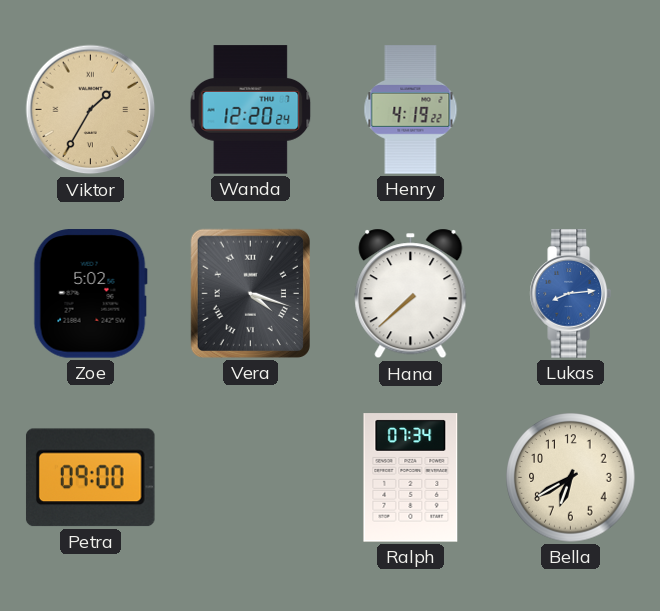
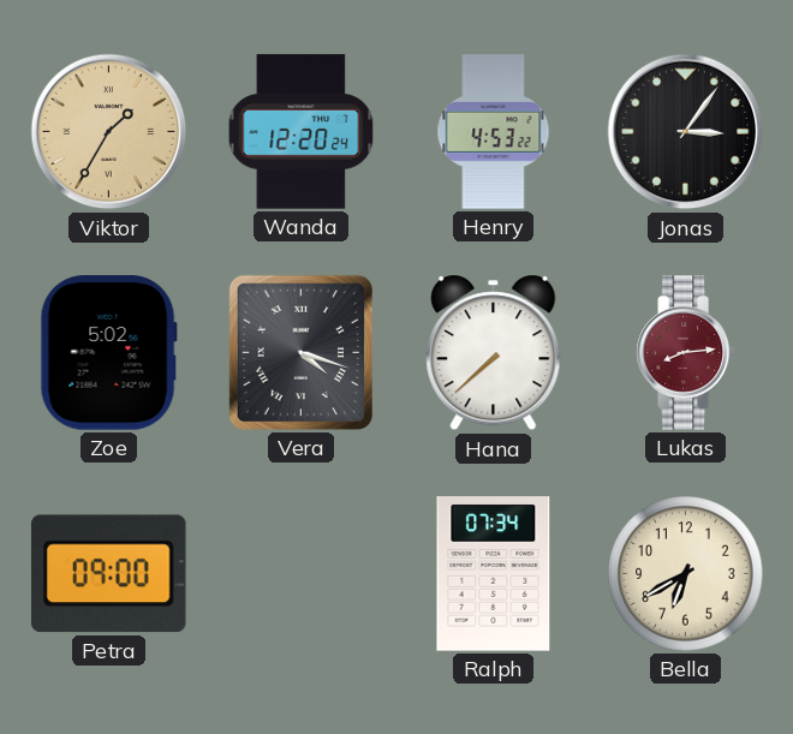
Henry: 4:19 -> 4:53 (494, 132)
Jonas: none -> 3:06 (686, 132)
Lukas dial: blue -> burgundy (685, 353)
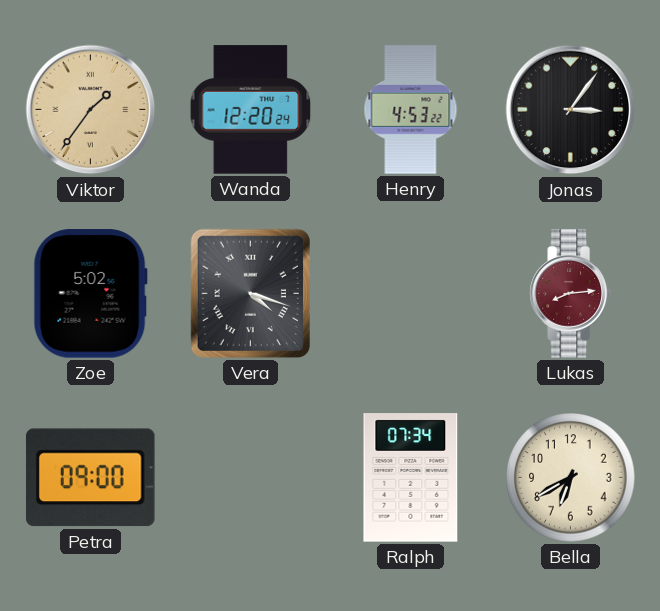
Viktor: 1:35 -> 1:36 (91, 110)
Hana: 7:38 -> none (494, 353)
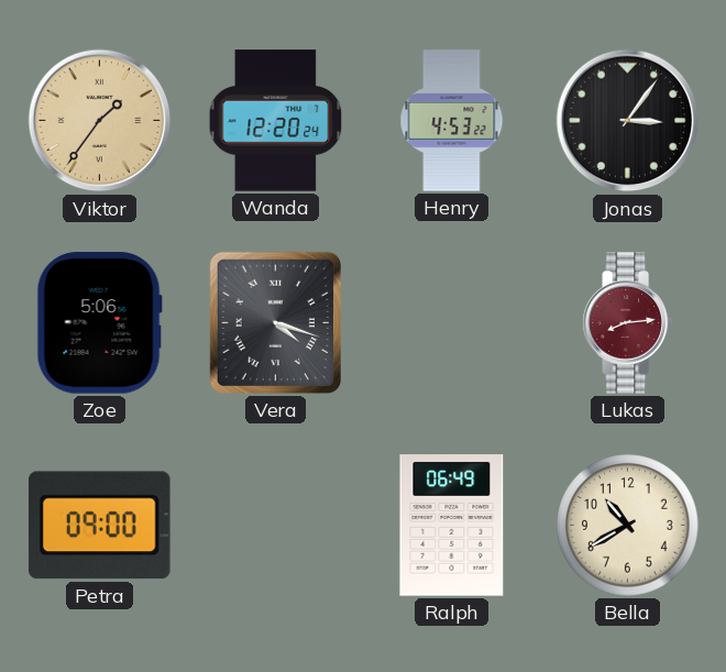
Zoe: 5:02 -> 5:06 (99, 323)
Ralph: 07:34 -> 06:49 (452, 526)
Bella: 6:40 -> 10:40 (628, 526)
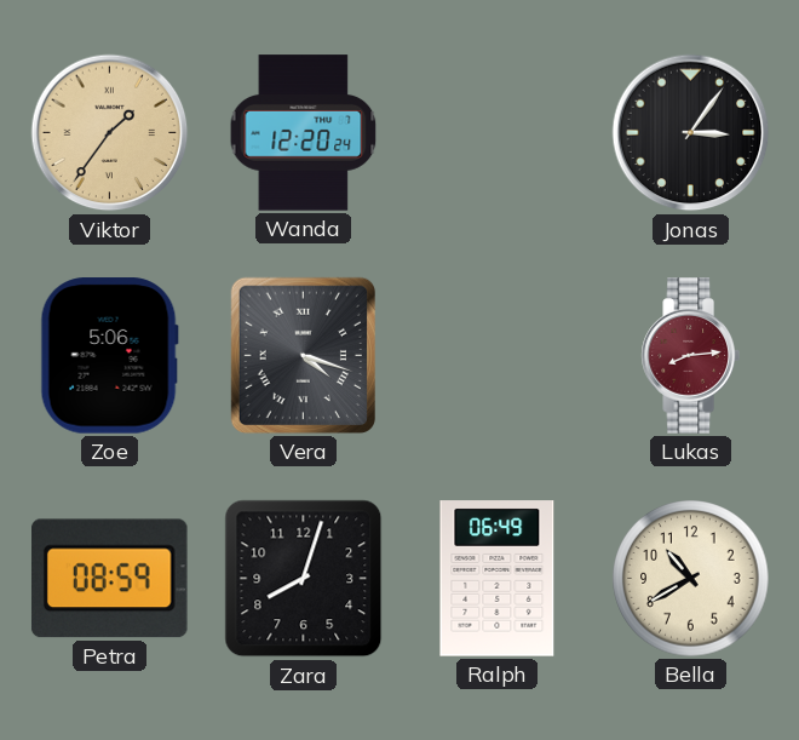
Henry: 4:53 -> none (452, 121)
Petra: 09:00 -> 08:59 (109, 579)
Zara: none -> 8:03 (304, 579)
